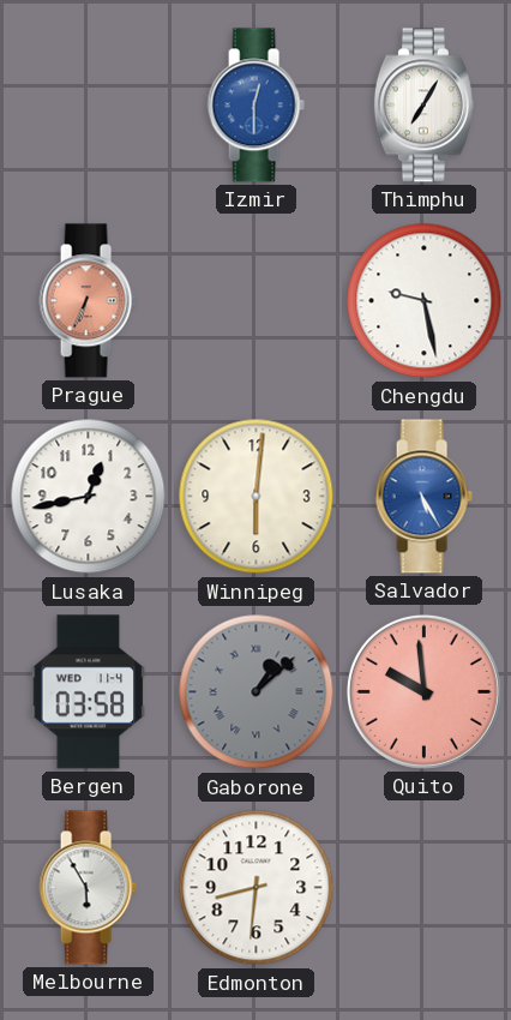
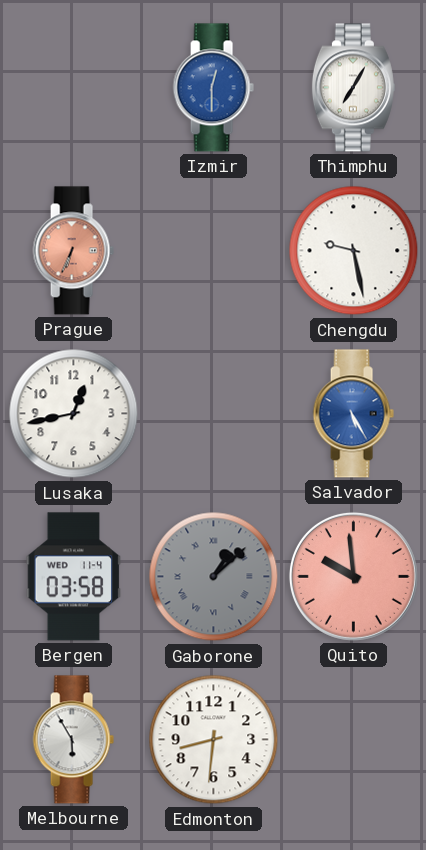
Winnipeg: 6:01 -> none (257, 497)
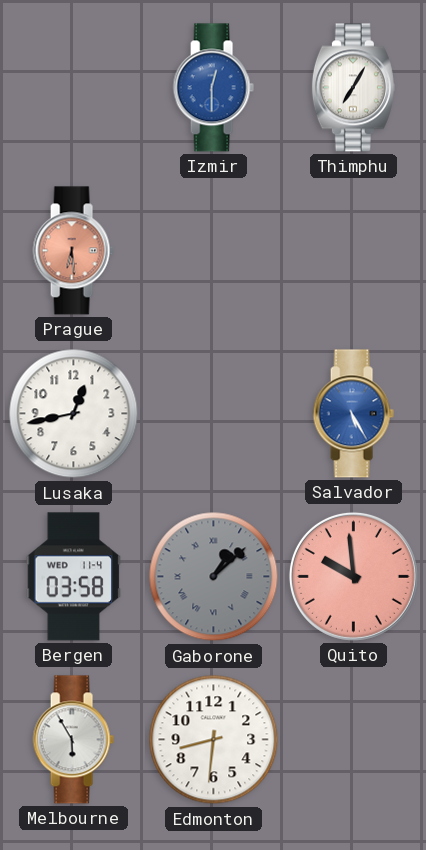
Prague: 6:34 -> 6:29 (73, 251)
Chengdu: 9:28 -> none (354, 251)
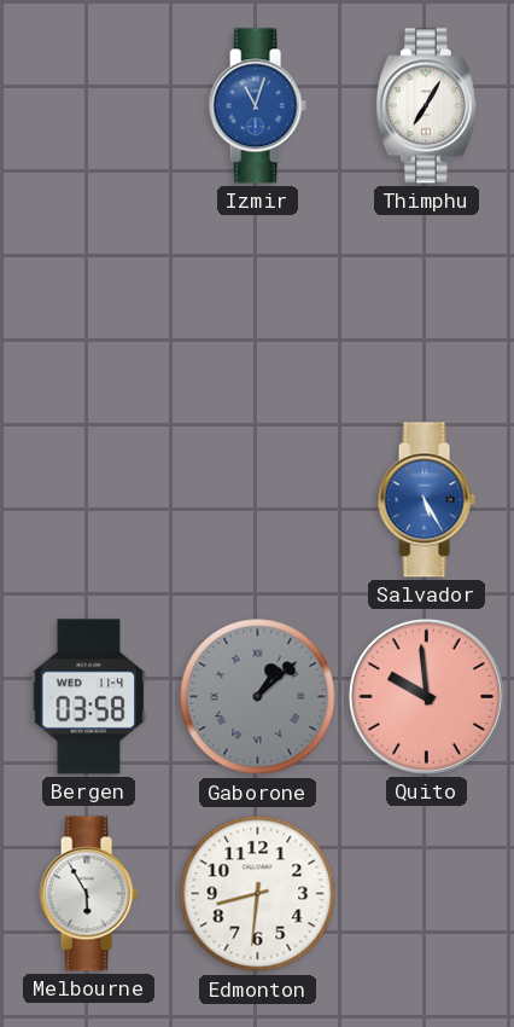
Izmir: 12:30 -> 11:03 (257, 106)
Prague: 6:29 -> none (73, 251)
Lusaka: 12:43 -> none (74, 414)
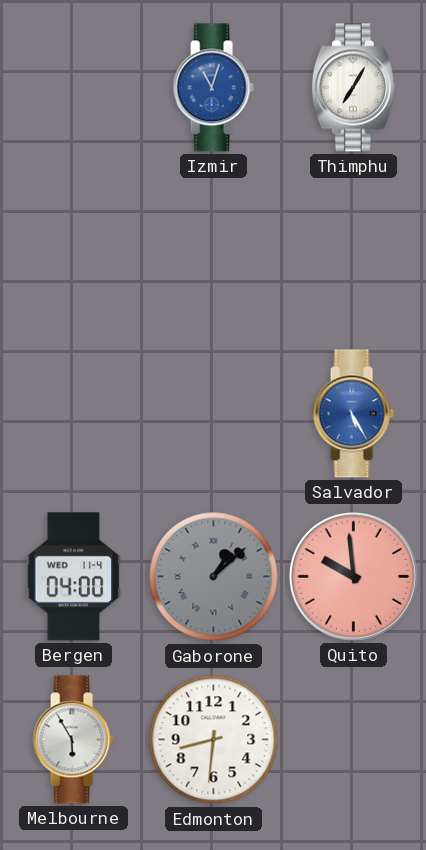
Bergen: 03:58 -> 04:00 (74, 577)
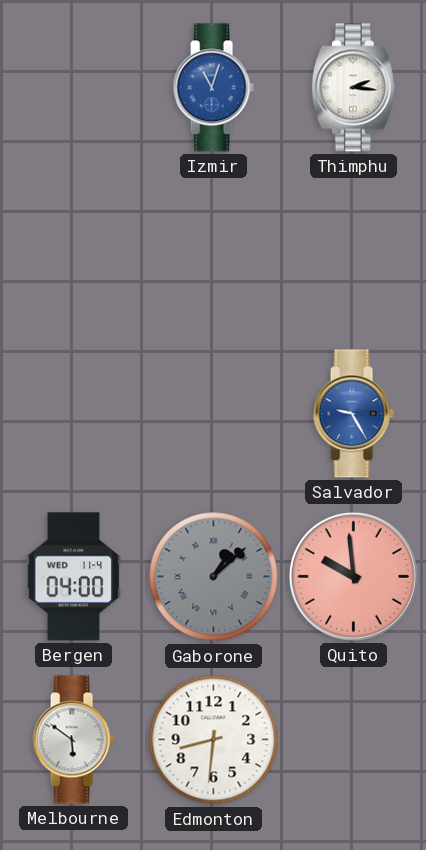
Thimphu: 7:05 -> 2:16 (353, 88)
Salvador: 5:25 -> 9:25 (353, 414)
Melbourne: 5:55 -> 5:51 (73, 740)
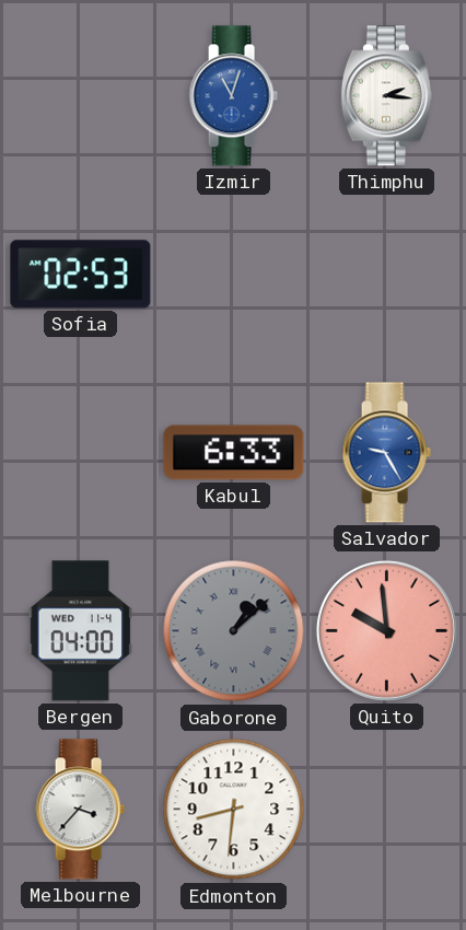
Sofia: none -> 02:53 (81, 275)
Kabul: none -> 6:33 (234, 453)
Melbourne: 5:51 -> 3:37 (80, 810)
